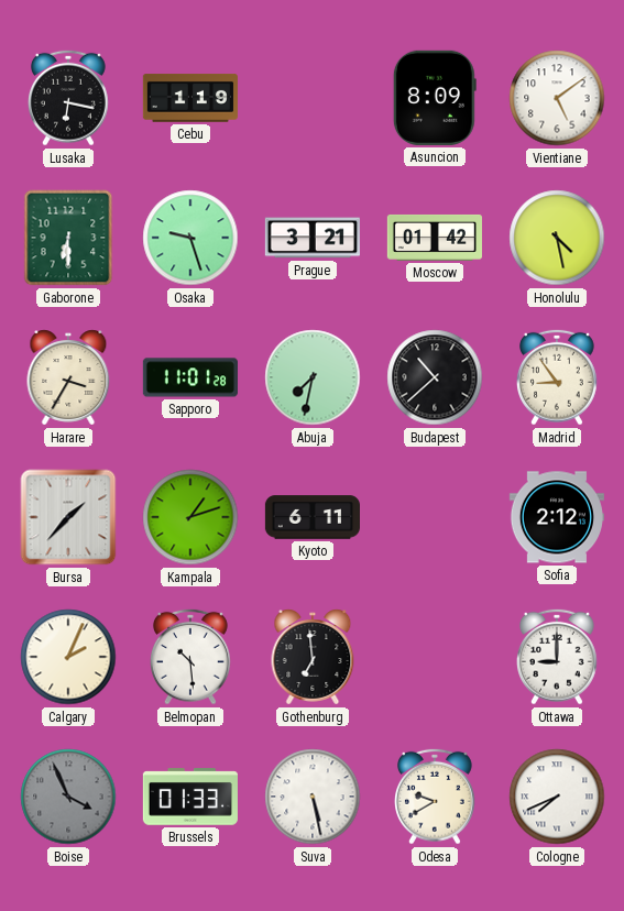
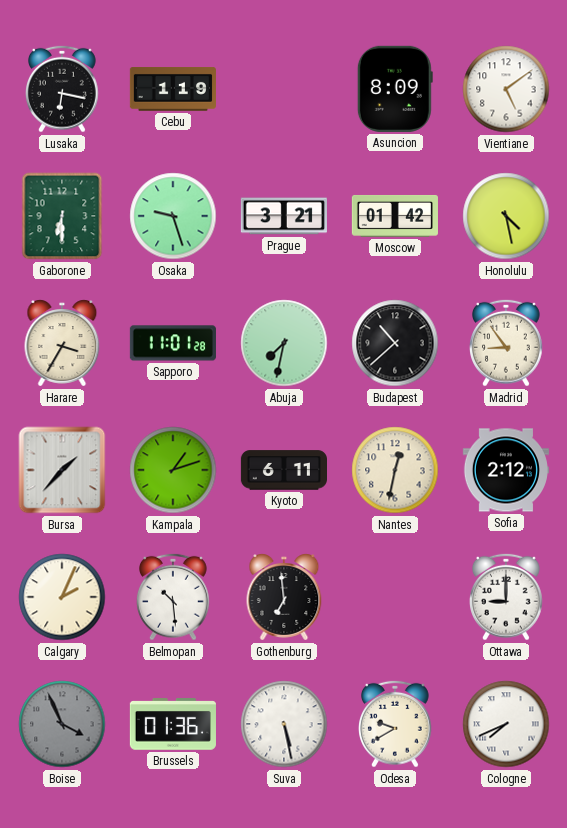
Nantes: none -> 12:32 (395, 470)
Brussels: 01:33 -> 01:36 (173, 724)
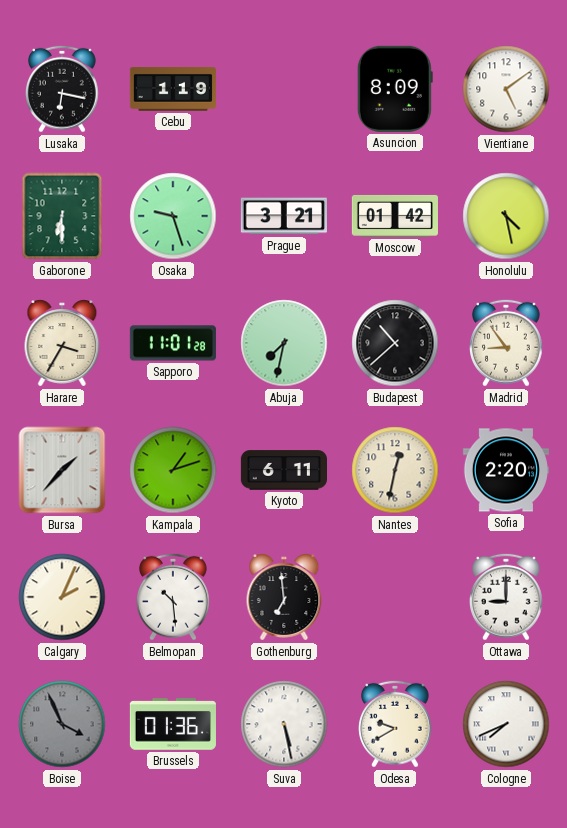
Sofia: 2:12 -> 2:20 (506, 470)
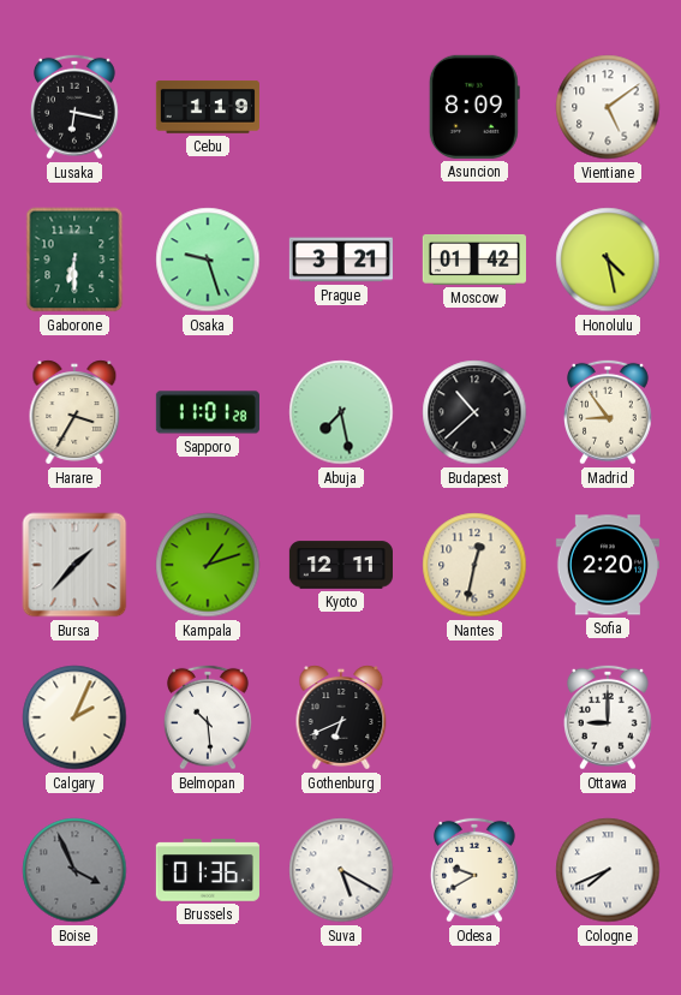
Abuja: 7:32 -> 7:28 (341, 412)
Kyoto: 6:11 -> 12:11 (340, 565)
Gothenburg: 6:59 -> 6:41 (341, 717)
Suva: 5:28 -> 5:20 (341, 870)
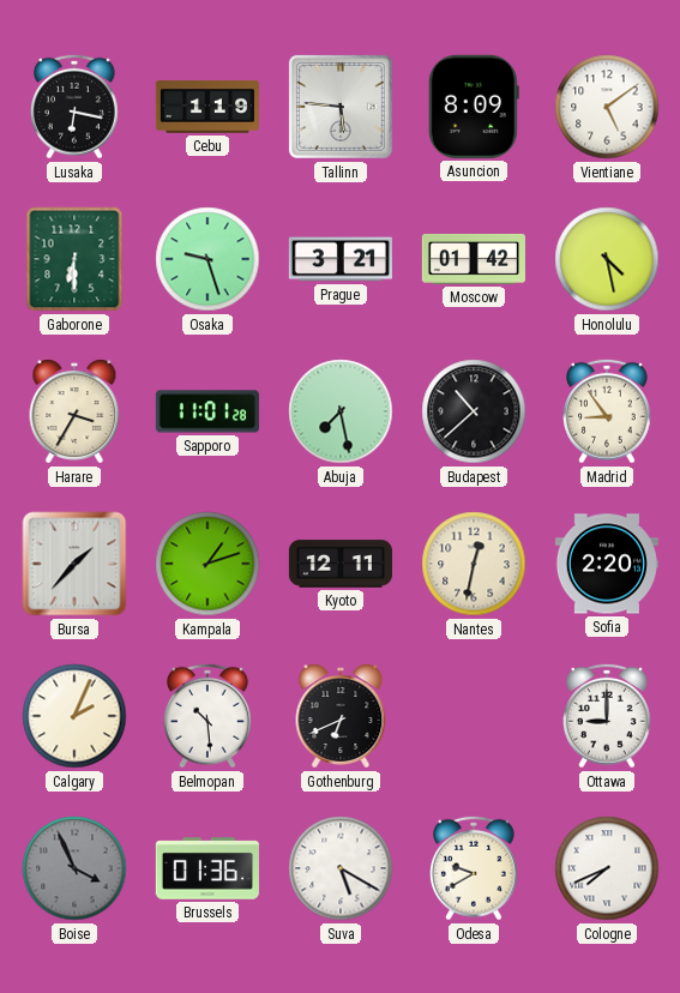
Tallinn: none -> 5:46 (341, 107)
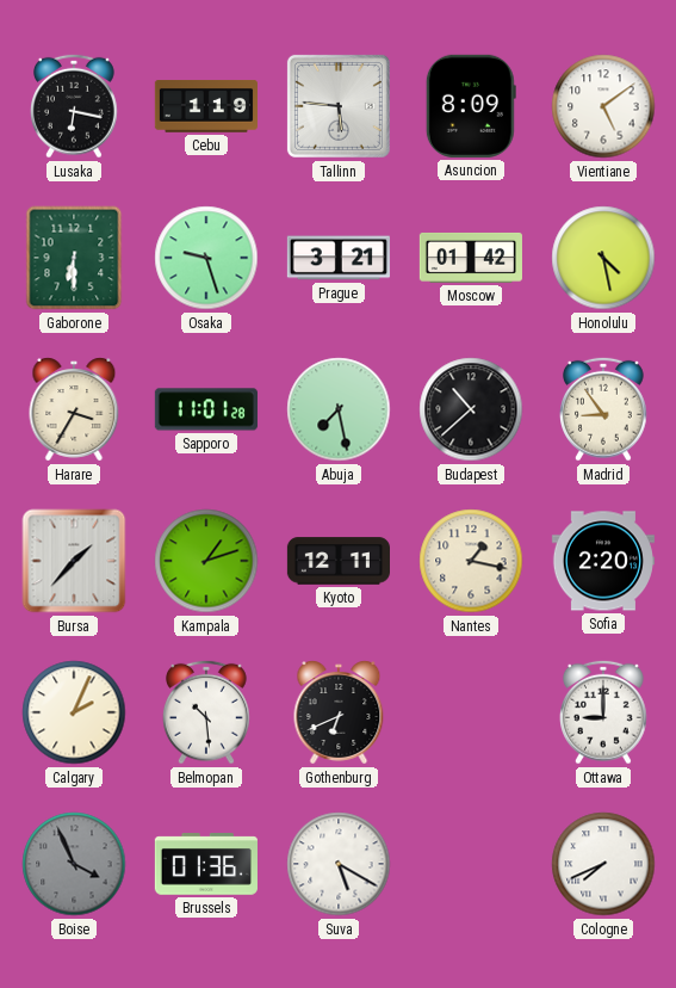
Nantes: 12:32 -> 1:17 (471, 561)
Odesa: 9:40 -> none (475, 868)
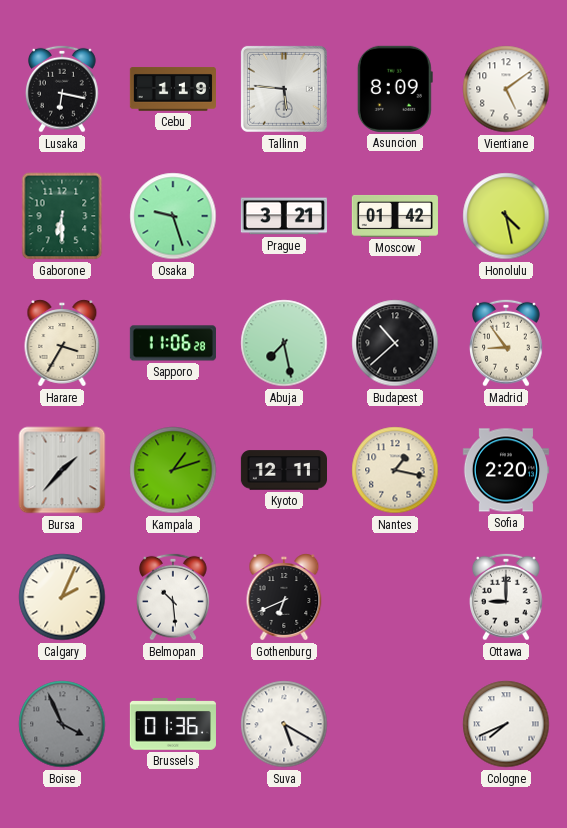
Sapporo: 11:01 -> 11:06 (173, 343)
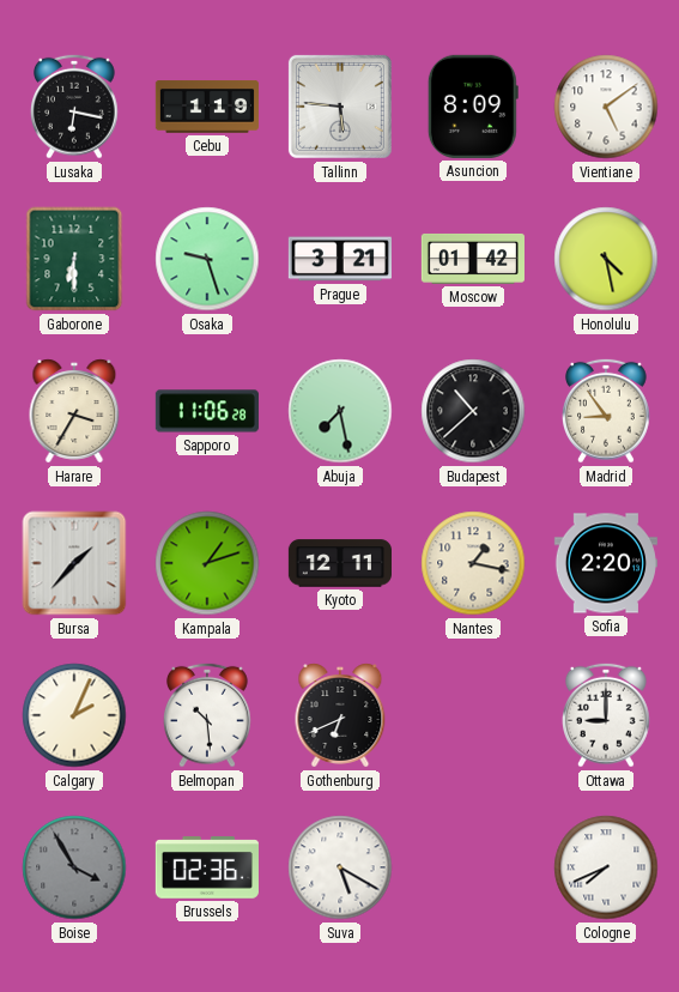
Boise: 3:56 -> 3:55 (74, 867)
Brussels: 01:36 -> 02:36 (207, 867)
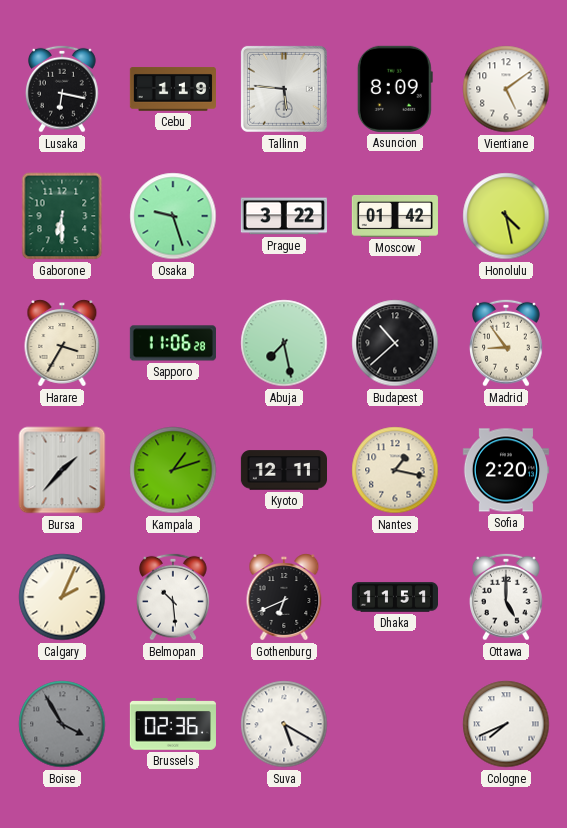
Prague: 3:21 -> 3:22 (284, 216)
Dhaka: none -> 11:51 (394, 597)
Ottawa: 9:00 -> 5:00 (507, 597)
